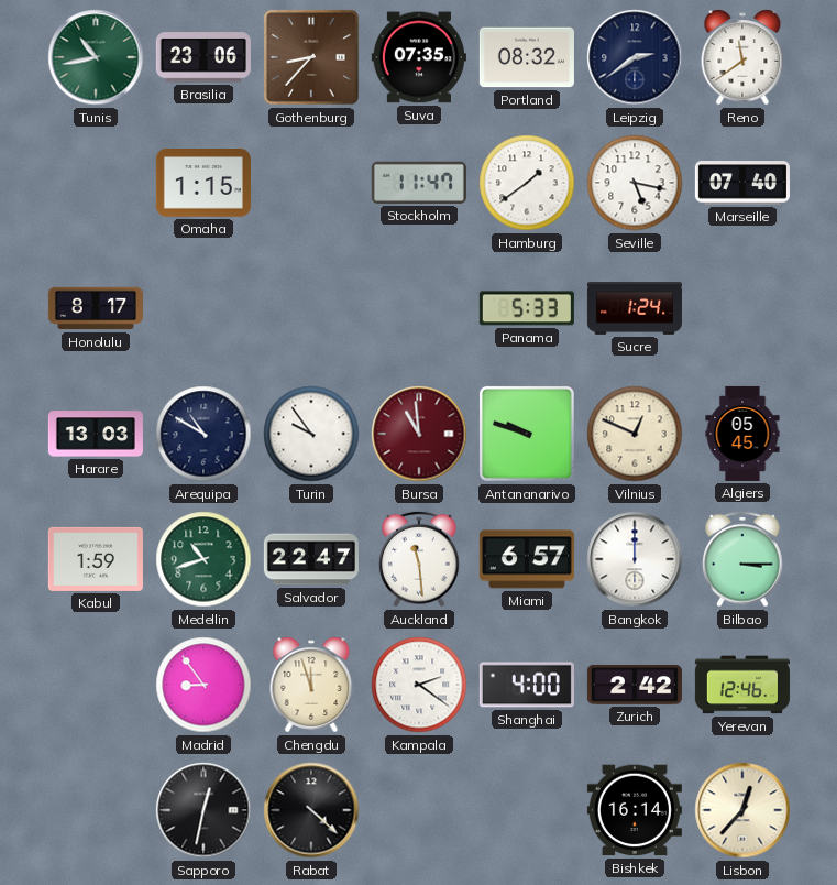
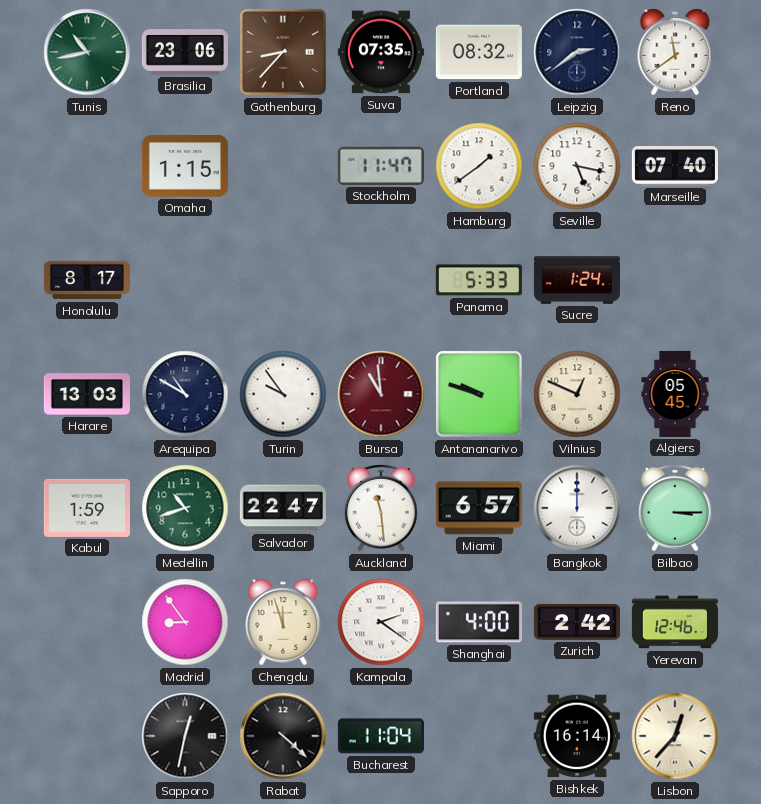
Bucharest: none -> 11:04 (381, 736)
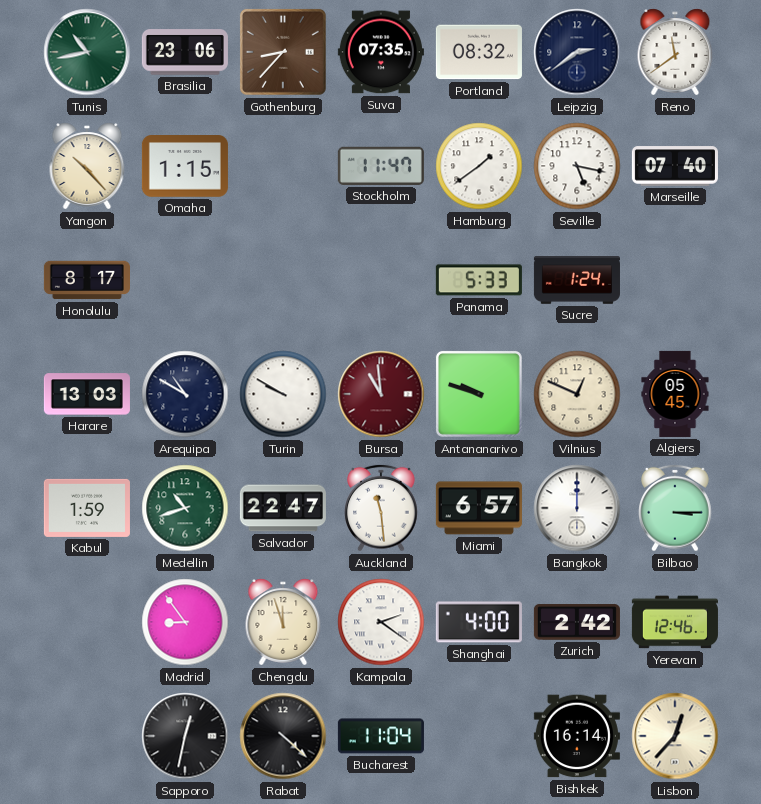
Yangon: none -> 10:23 (87, 166)
Turin: 9:54 -> 9:50 (283, 394)
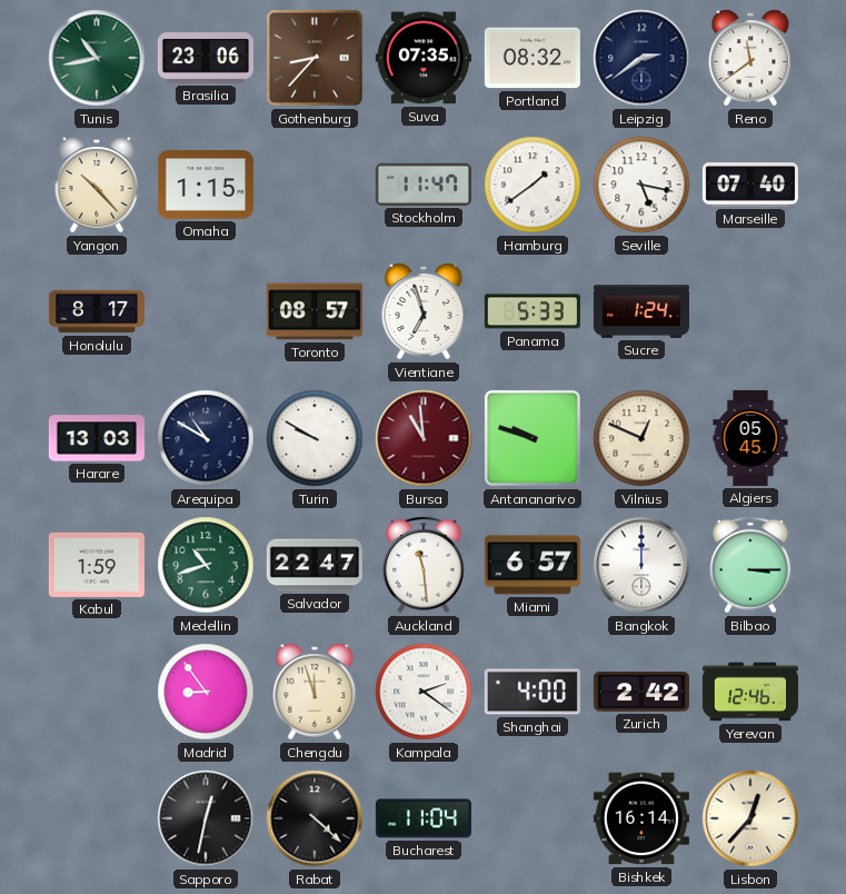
Toronto: none -> 08:57 (315, 311)
Vientiane: none -> 6:57 (424, 311)
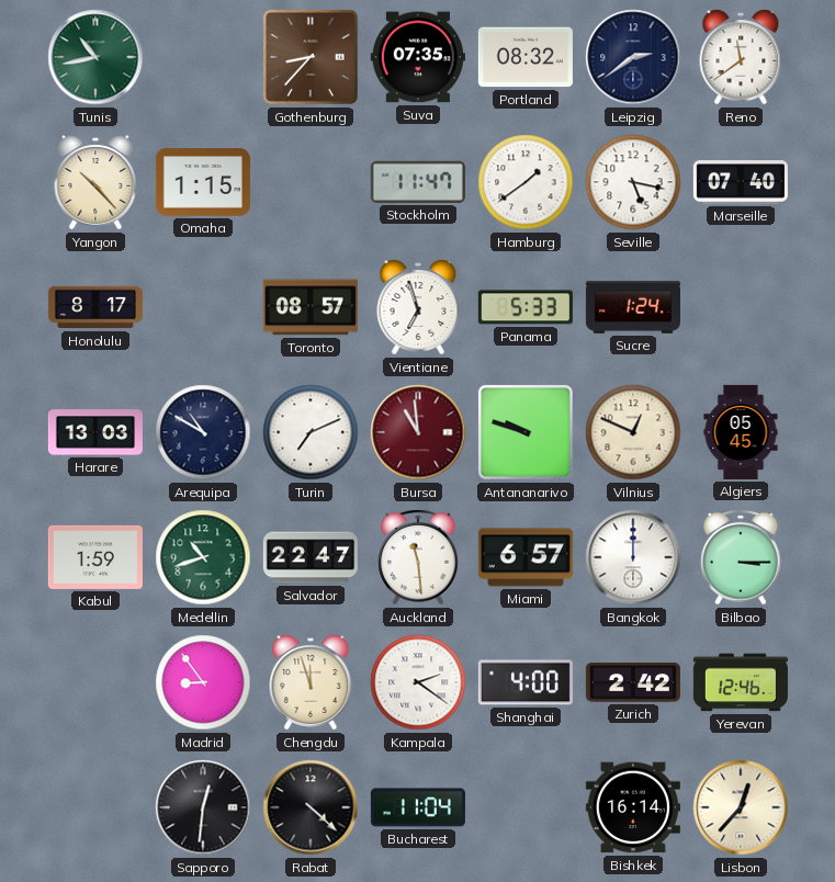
Brasilia: 23:06 -> none (206, 58)
Turin: 9:50 -> 7:11 (311, 432)
Sapporo: 12:32 -> 12:31 (203, 807)
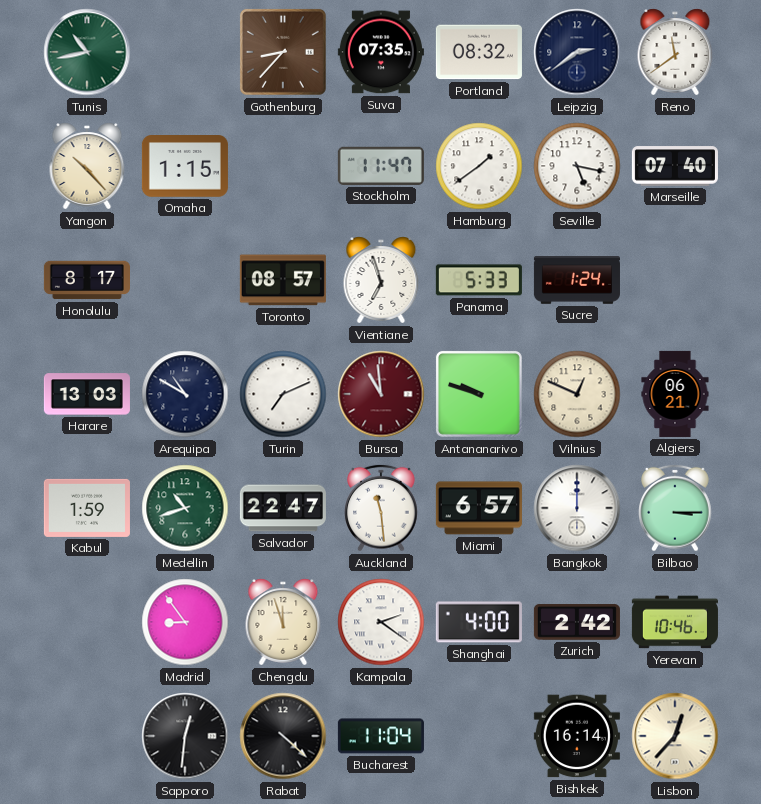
Algiers: 05:45 -> 06:21 (675, 394)
Yerevan: 12:46 -> 10:46 (675, 622)
